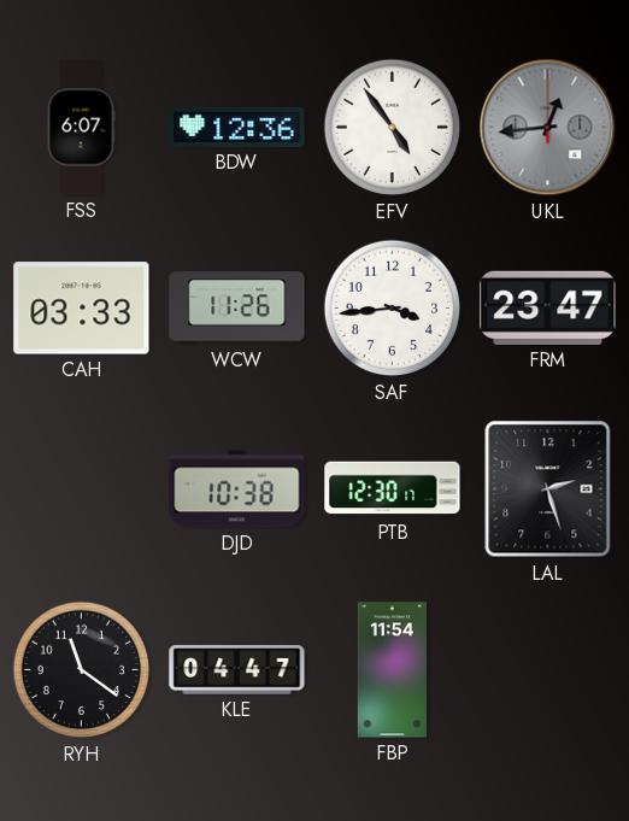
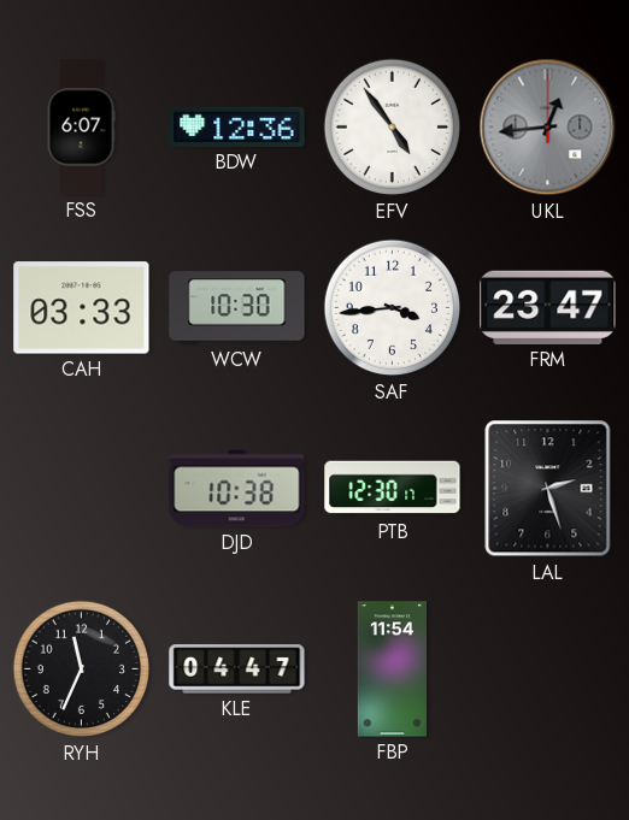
WCW: 11:26 -> 10:30 (237, 308)
RYH: 11:21 -> 11:34 (82, 669)
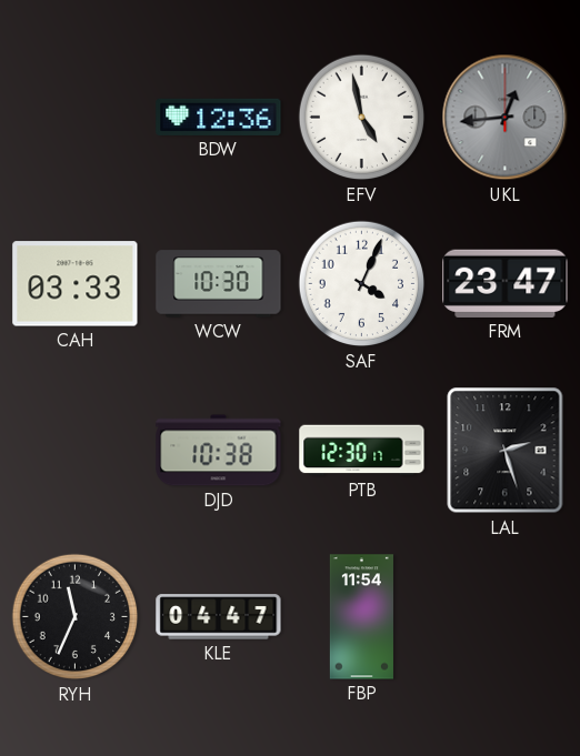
FSS: 6:07 -> none (81, 128)
EFV: 4:54 -> 4:58 (362, 118)
SAF: 3:44 -> 4:04 (362, 284)
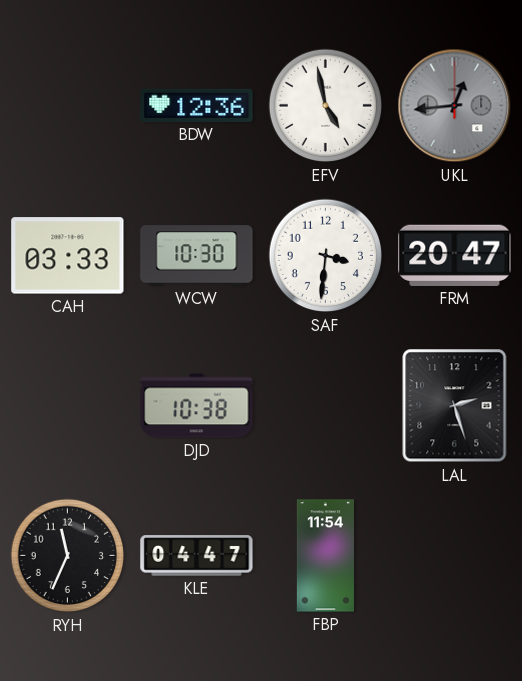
SAF: 4:04 -> 3:31 (326, 256)
FRM: 23:47 -> 20:47 (455, 255)
PTB: 12:30 -> none (362, 451)
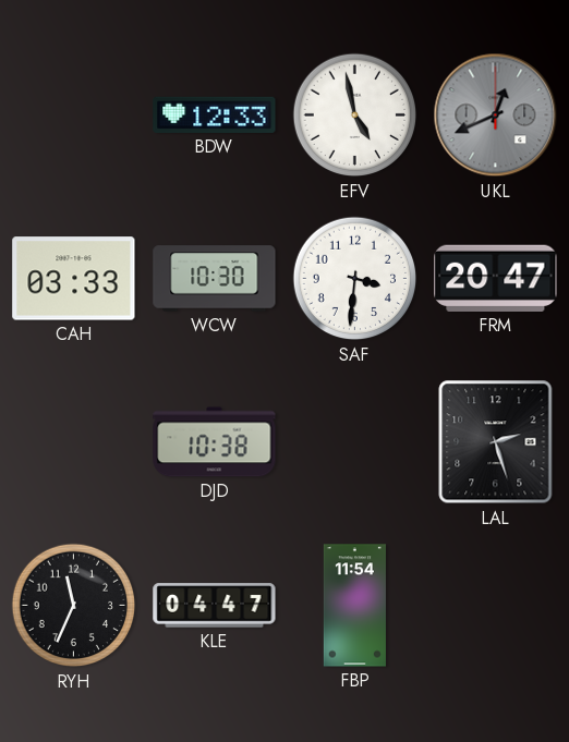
BDW: 12:36 -> 12:33 (215, 114)
UKL: 12:44 -> 12:41 (496, 115)
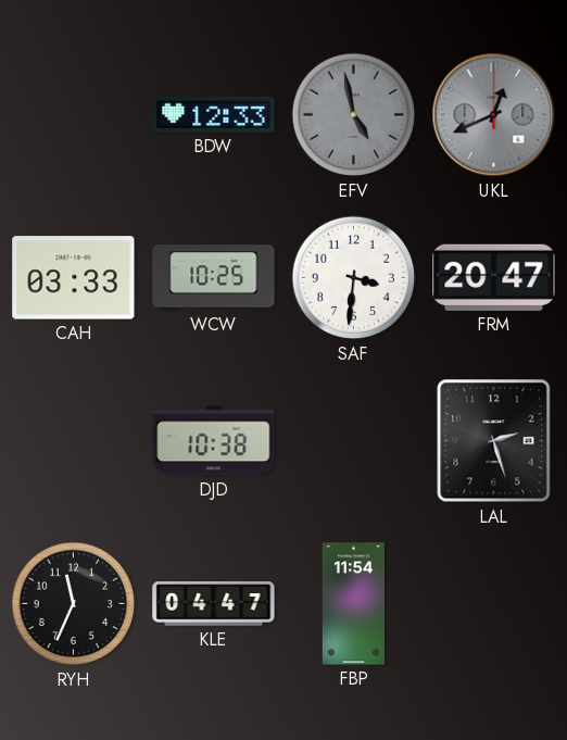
EFV dial: white -> grey (354, 115)
WCW: 10:30 -> 10:25 (214, 278)
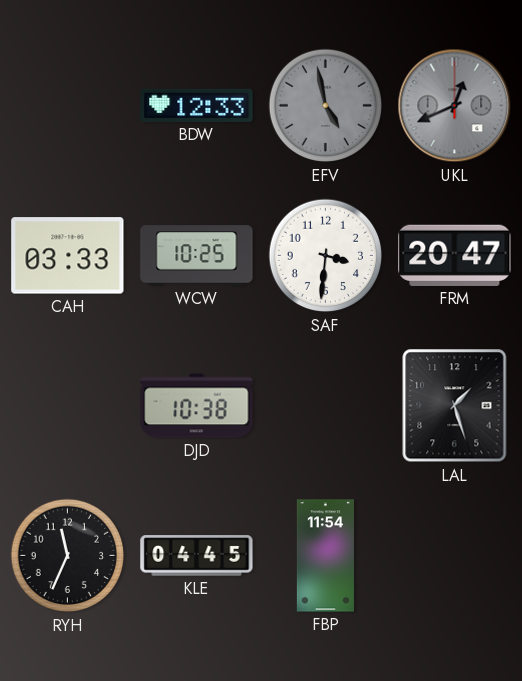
LAL: 2:27 -> 1:27 (455, 406)
KLE: 04:47 -> 04:45 (197, 556)
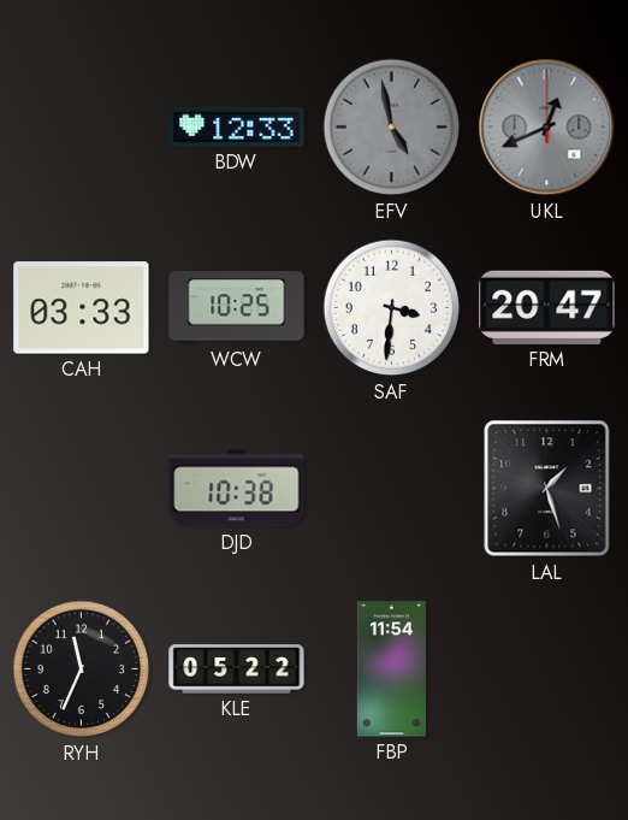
KLE: 04:45 -> 05:22 (237, 669)
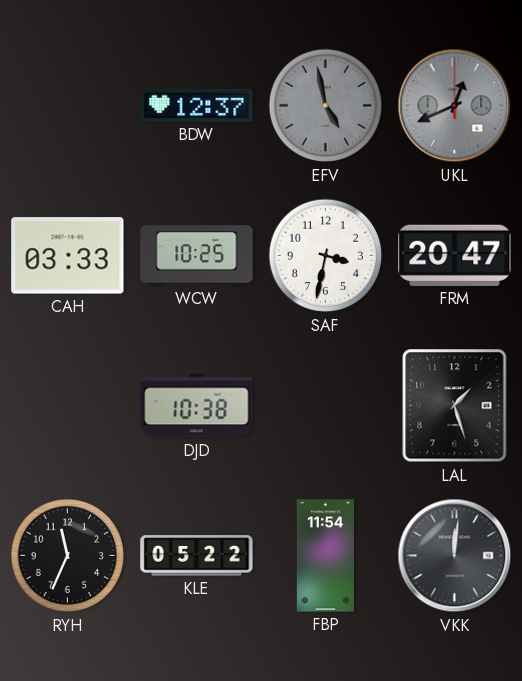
BDW: 12:33 -> 12:37 (197, 105)
SAF: 3:31 -> 3:32 (326, 256)
VKK: none -> 12:01 (455, 556)
